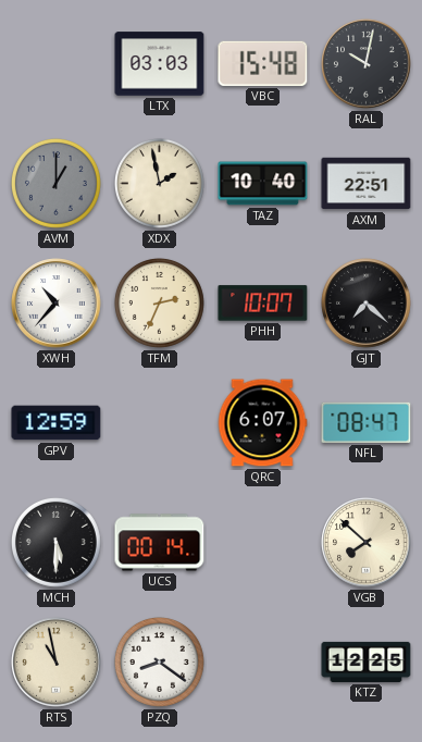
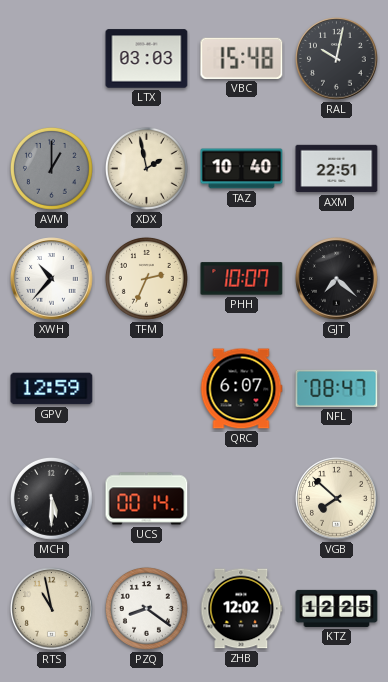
ZHB: none -> 12:02 (242, 609)
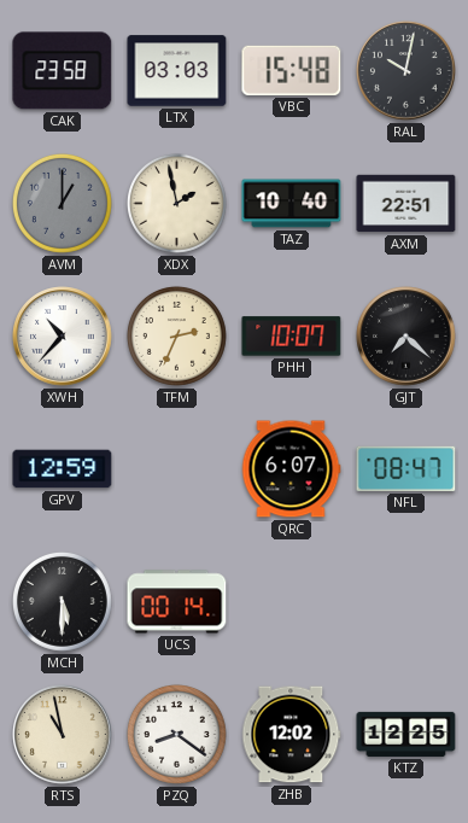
CAK: none -> 23:58 (63, 71)
VGB: 7:52 -> none (337, 499)
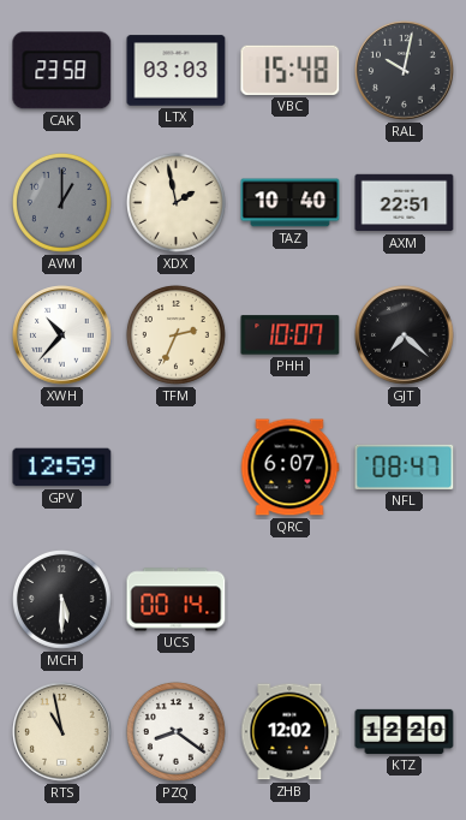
KTZ: 12:25 -> 12:20 (405, 731)
